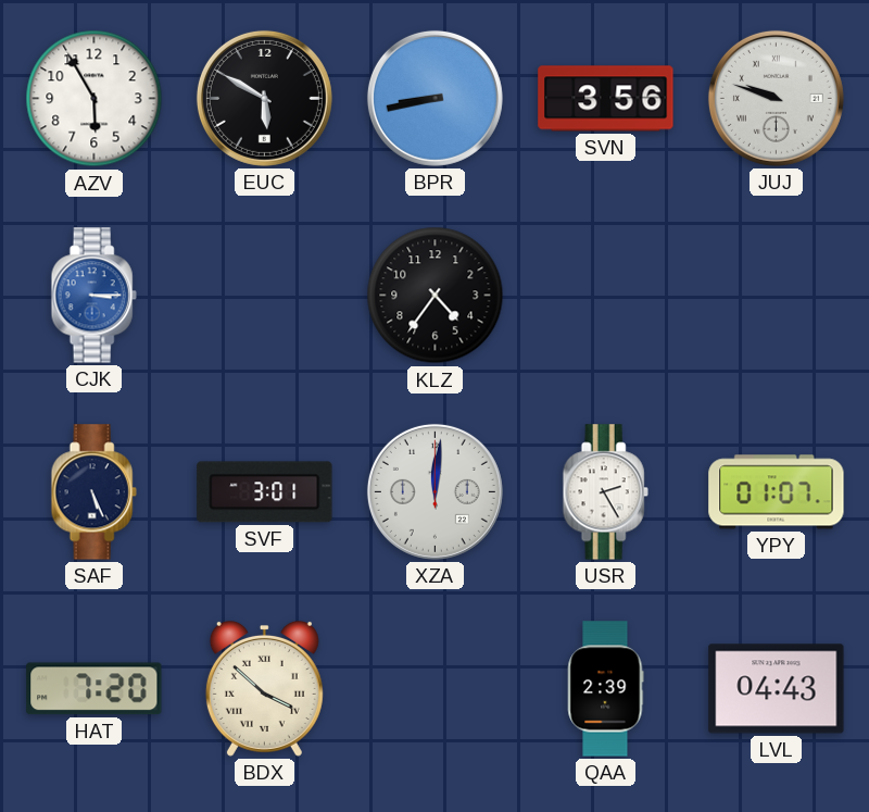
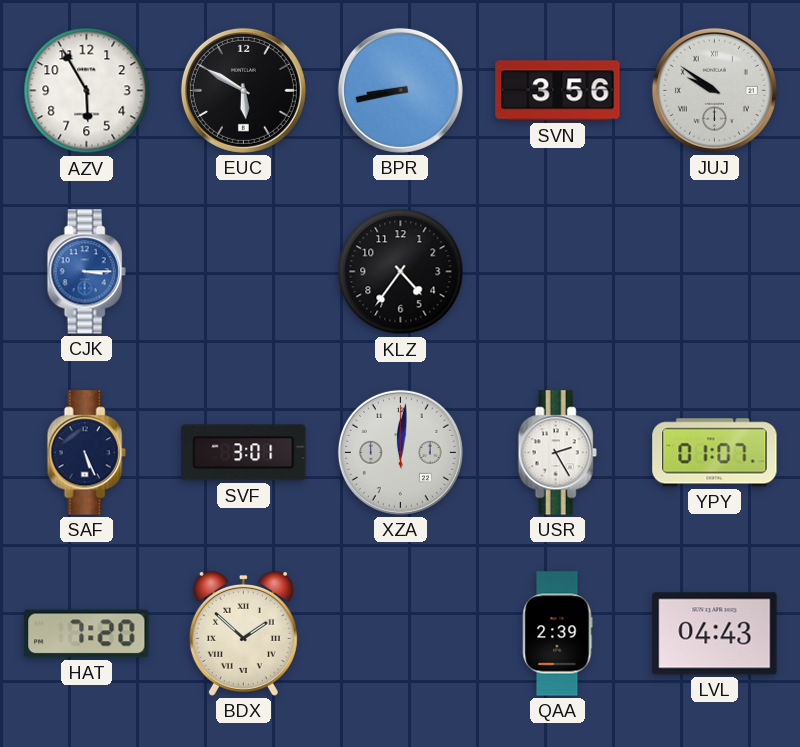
JUJ: 9:48 -> 9:51 (714, 90)
BDX: 3:52 -> 1:52 (243, 633)
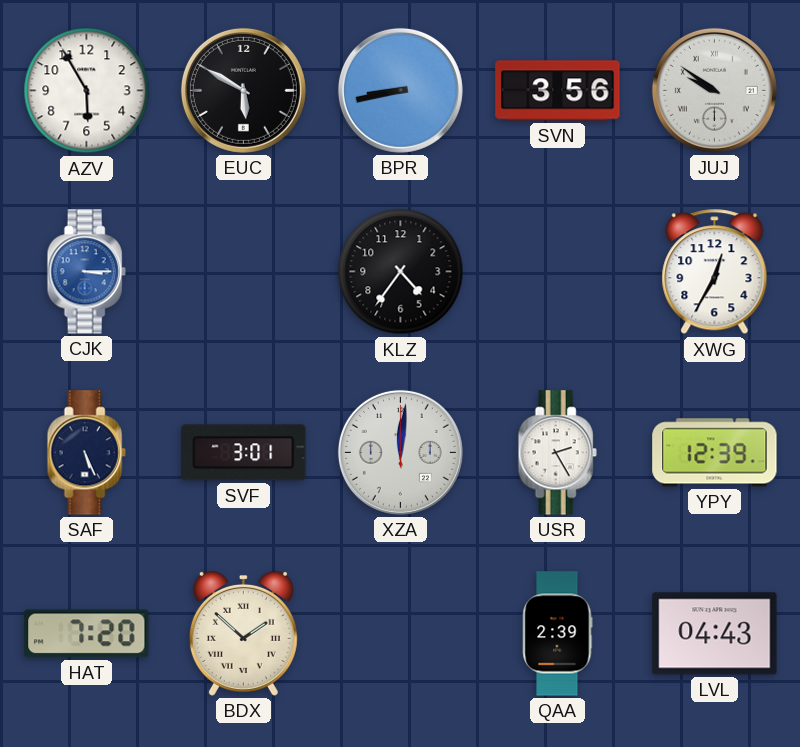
XWG: none -> 12:35 (715, 272)
YPY: 01:07 -> 12:39 (715, 453)
